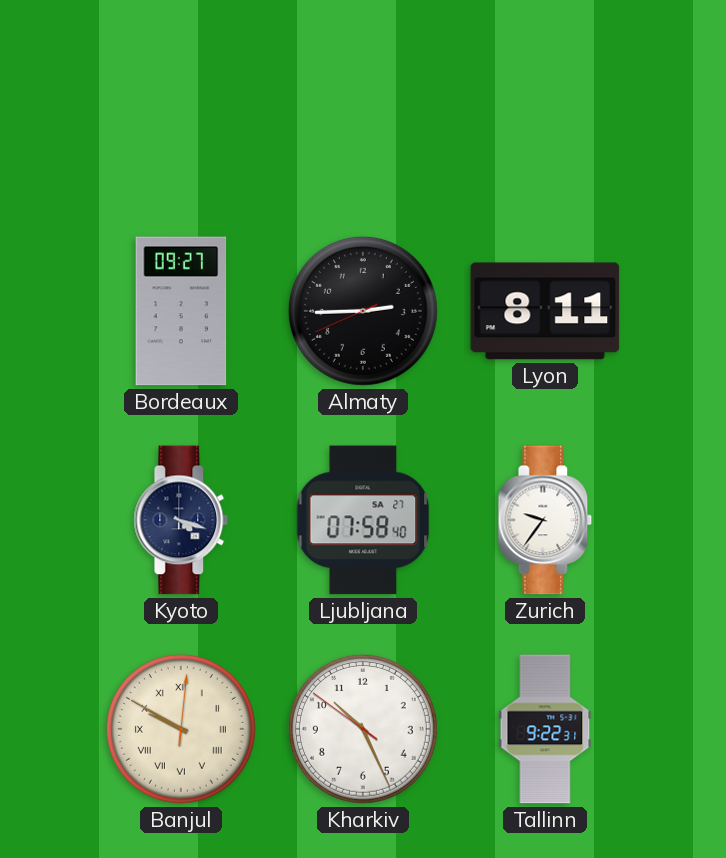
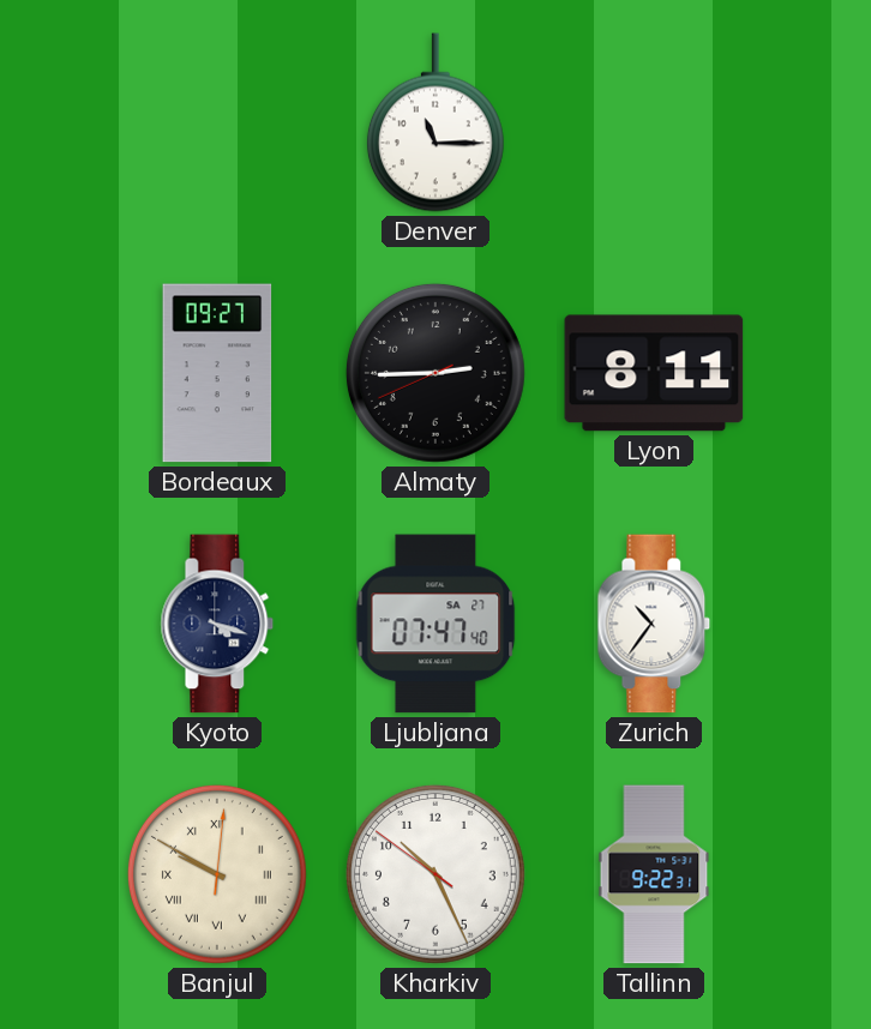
Denver: none -> 11:15 (435, 122)
Ljubljana: 07:58 -> 07:47 (435, 624)
Zurich: 9:36 -> 10:36 (654, 624)
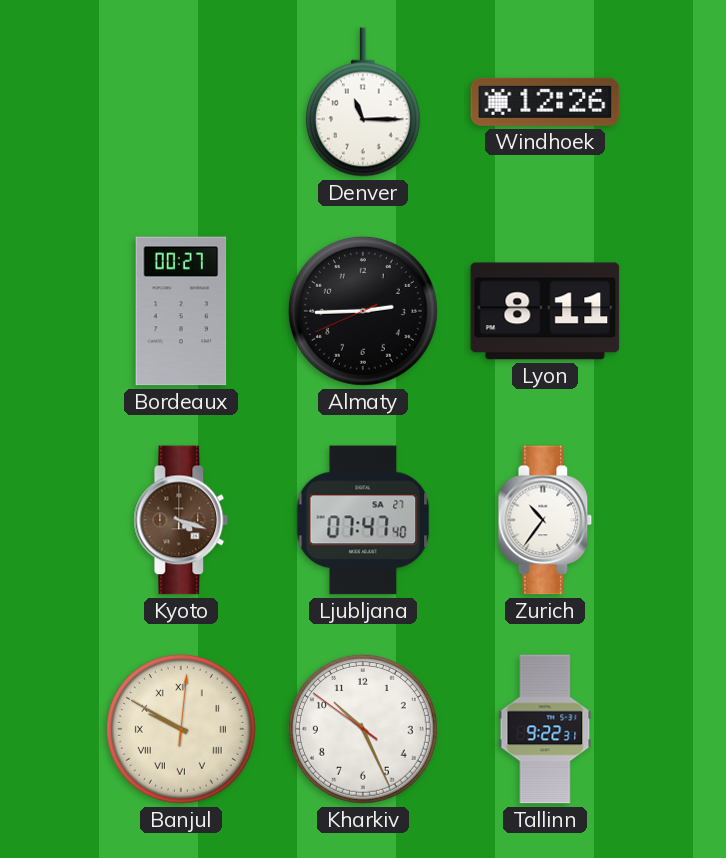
Windhoek: none -> 12:26 (545, 102)
Bordeaux: 09:27 -> 00:27 (181, 311)
Kyoto dial: navy -> brown (181, 520)
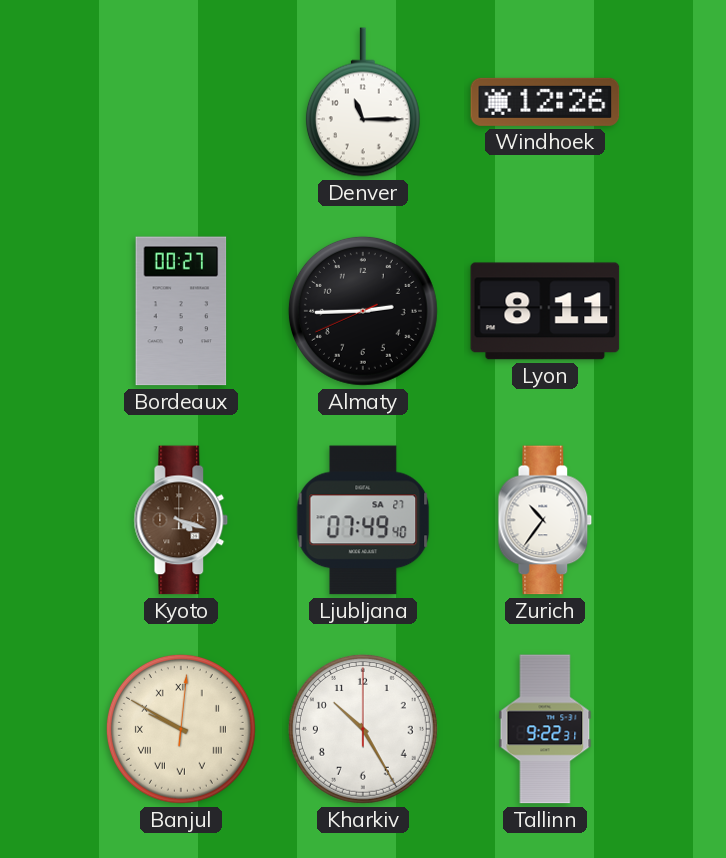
Ljubljana: 07:47 -> 07:49 (363, 520)
Kharkiv: 10:25:51 -> 10:25:00 (363, 729)
